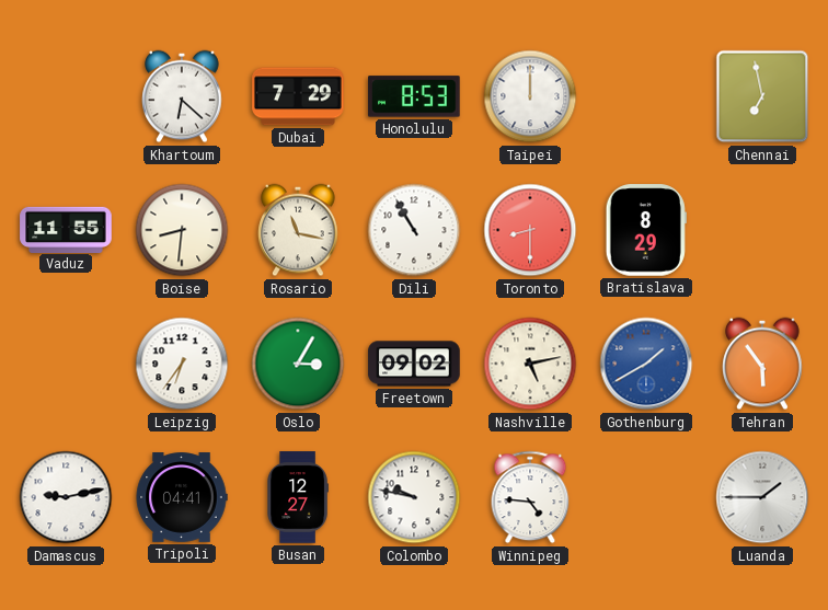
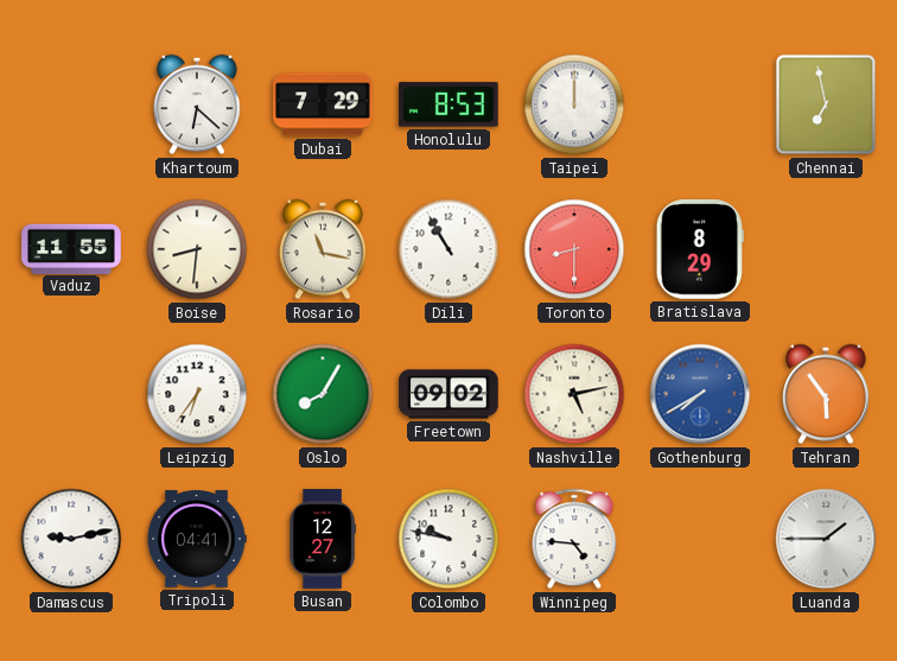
Oslo: 3:05 -> 8:05 (323, 394)
Gothenburg: 1:40 -> 7:40 (700, 394)
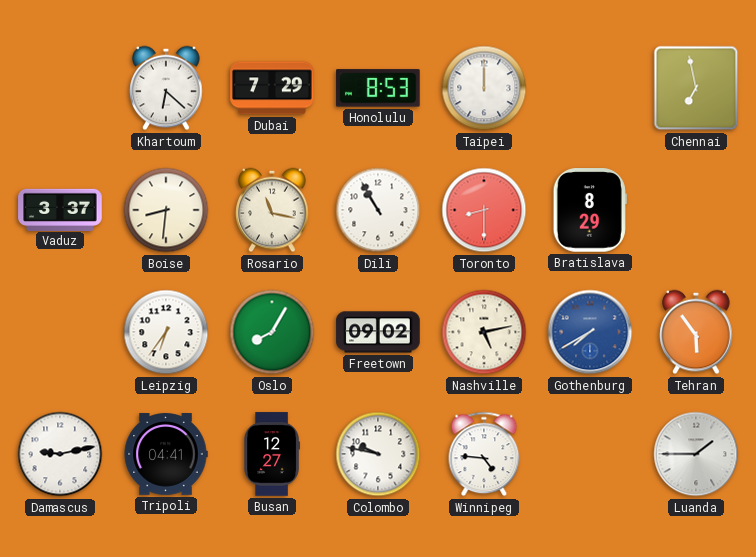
Vaduz: 11:55 -> 3:37 (60, 209)
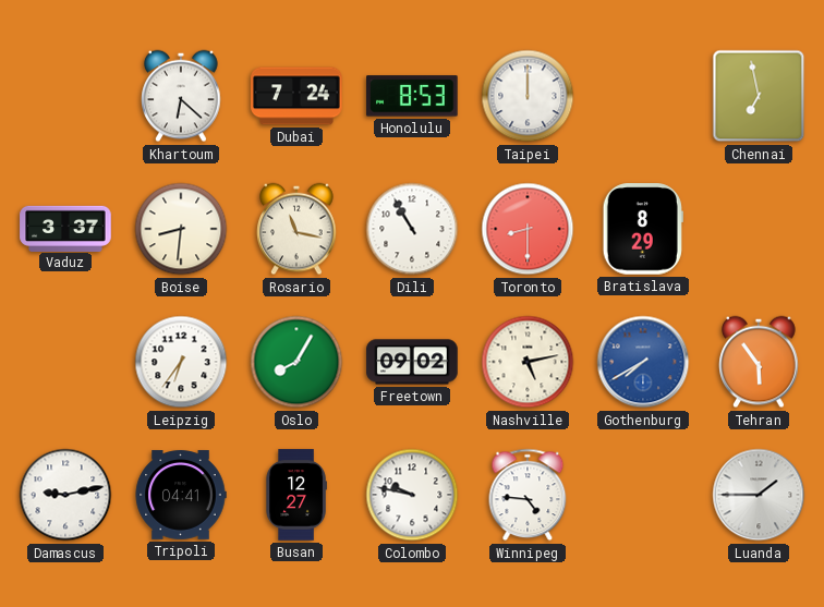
Dubai: 7:29 -> 7:24 (296, 96)
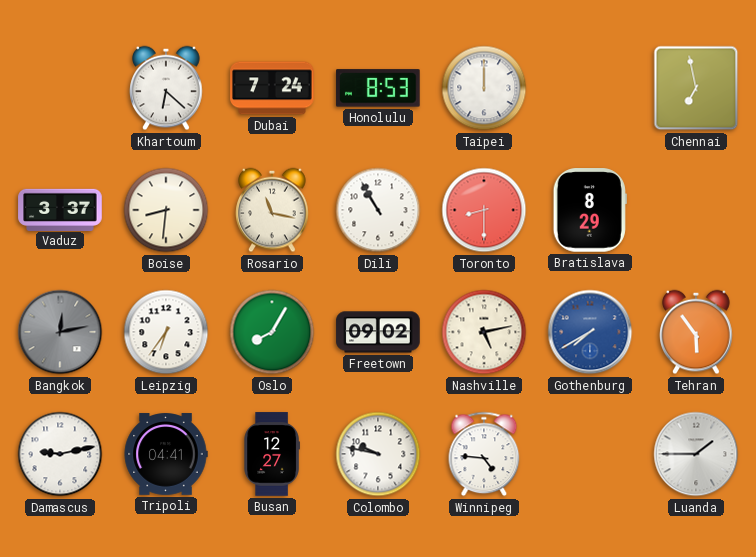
Bangkok: none -> 12:13 (60, 332)
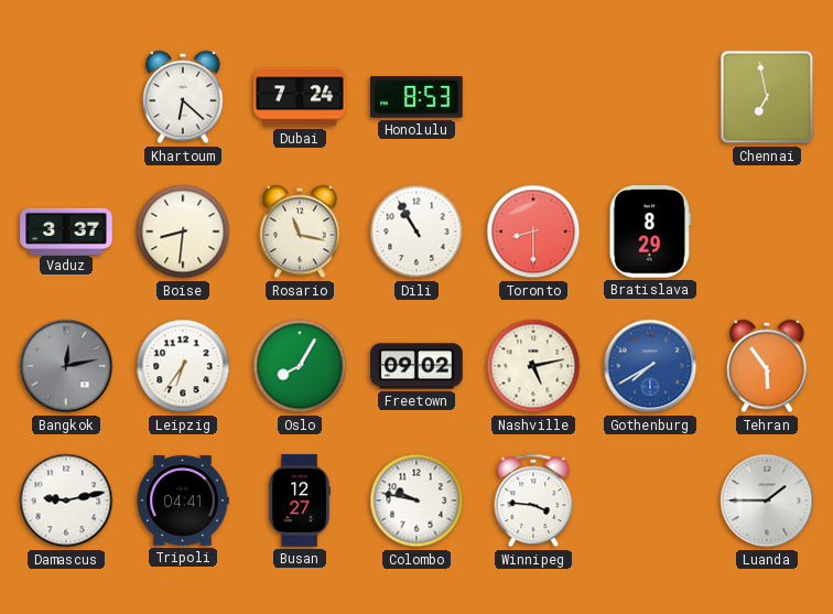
Taipei: 12:00 -> none (484, 88)
Winnipeg: 4:46 -> 3:46 (533, 500)
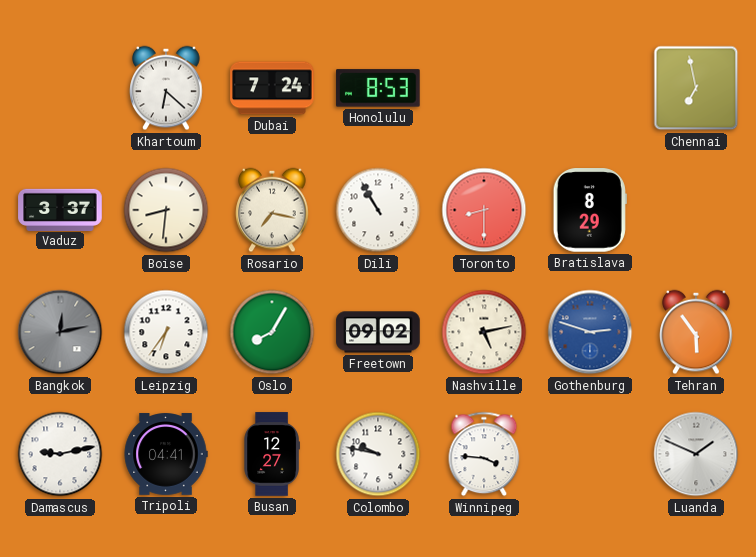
Rosario: 11:17 -> 7:17 (272, 210)
Gothenburg: 7:40 -> 2:48 (590, 332)
Luanda: 1:45 -> 1:49 (696, 454)
